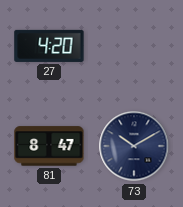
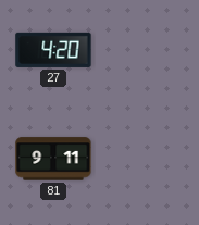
81: 8:47 -> 9:11 (53, 159)
73: 10:10 -> none (134, 146)
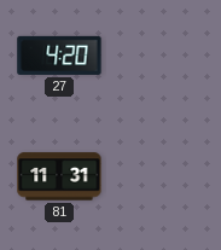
81: 9:11 -> 11:31 (59, 176)
